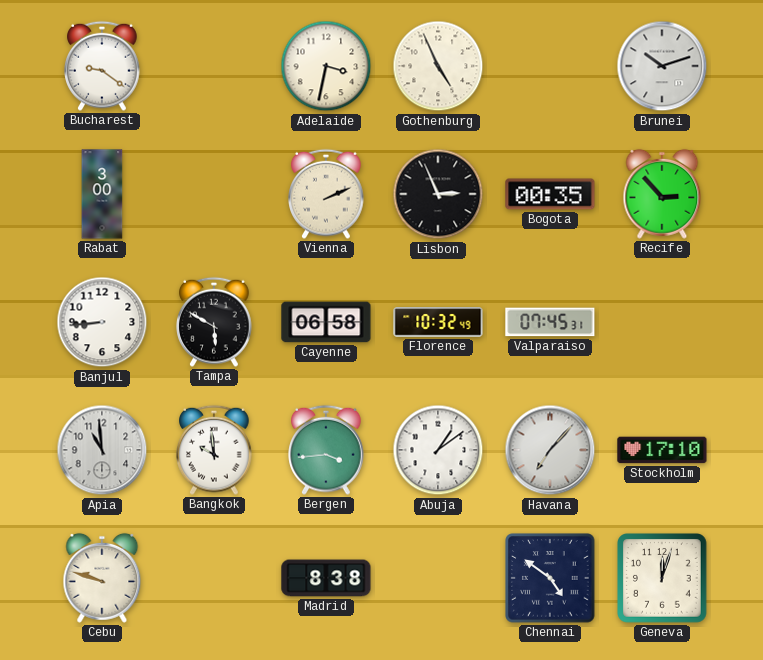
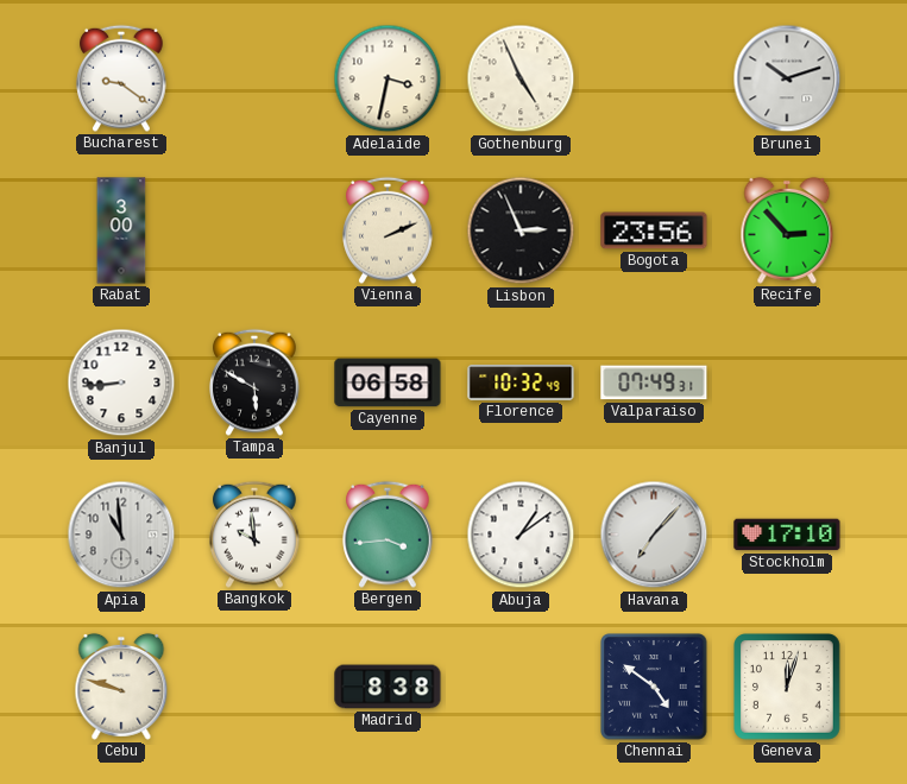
Bogota: 00:35 -> 23:56 (654, 230)
Valparaiso: 07:45 -> 07:49 (654, 382)
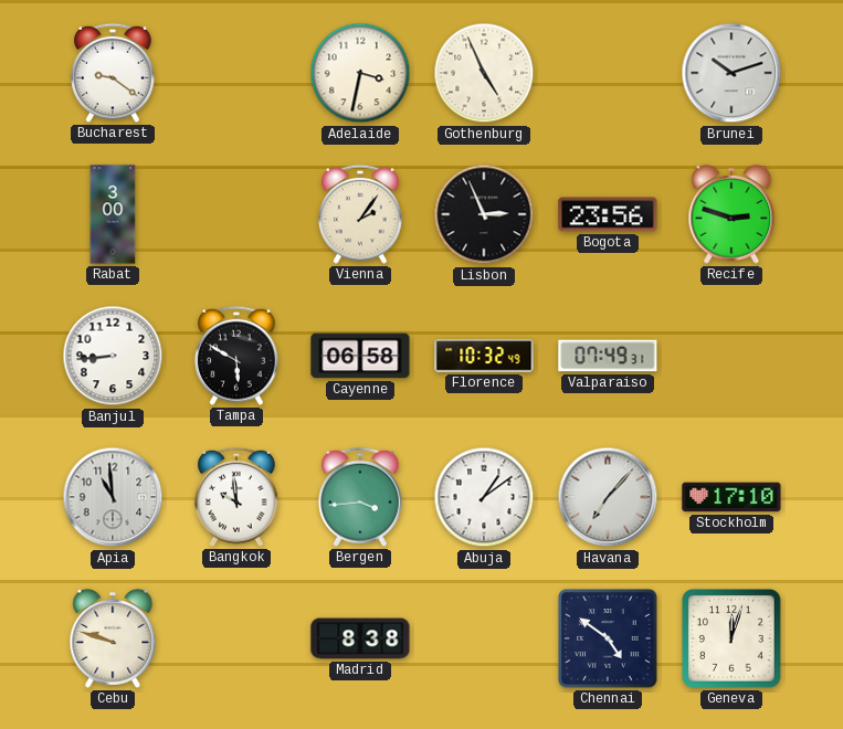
Vienna: 2:11 -> 2:06 (360, 214)
Recife: 2:53 -> 2:48 (731, 214)
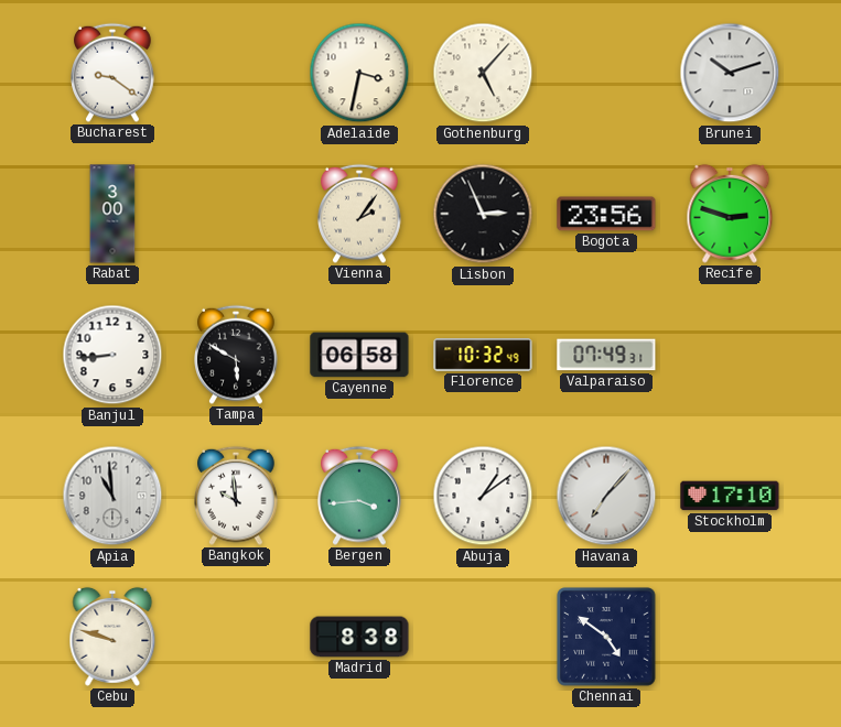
Gothenburg: 4:56 -> 5:07 (483, 73)
Geneva: 12:03 -> none (733, 640)
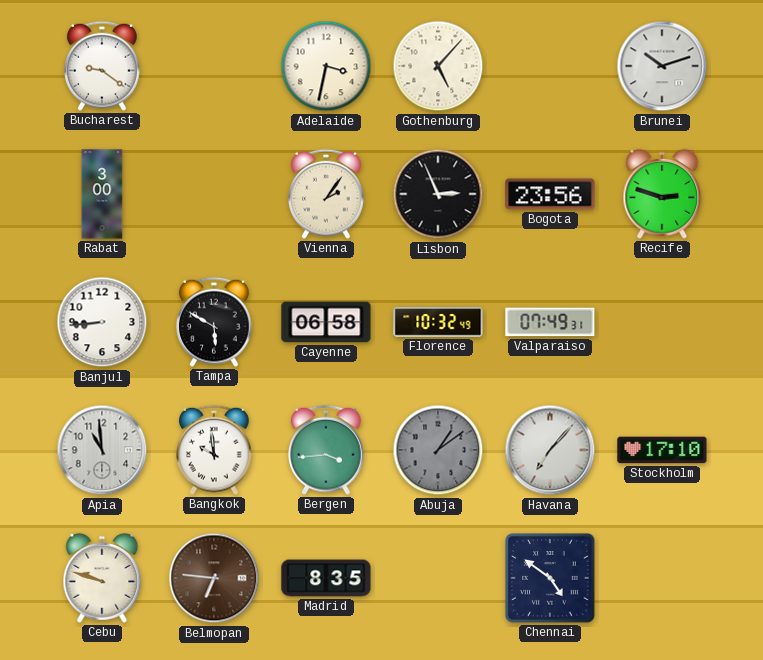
Abuja dial: white -> grey (438, 450)
Belmopan: none -> 6:46 (214, 578)
Madrid: 8:38 -> 8:35 (326, 578)
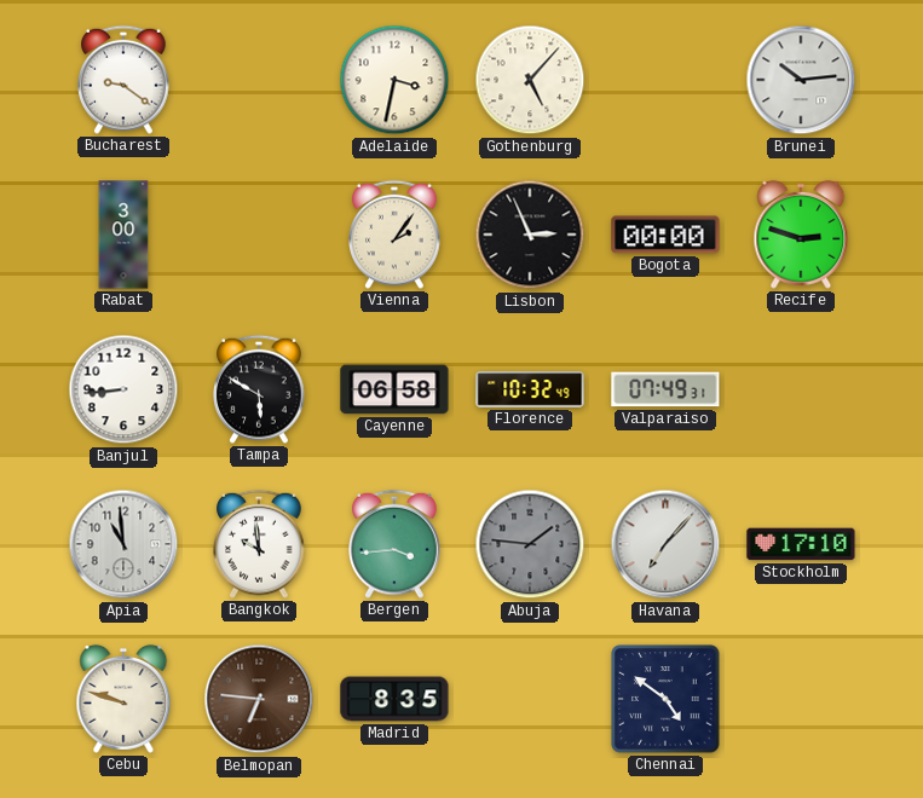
Brunei: 10:12 -> 10:14 (801, 80)
Bogota: 23:56 -> 00:00 (665, 235)
Abuja: 1:09 -> 1:46 (530, 544)
